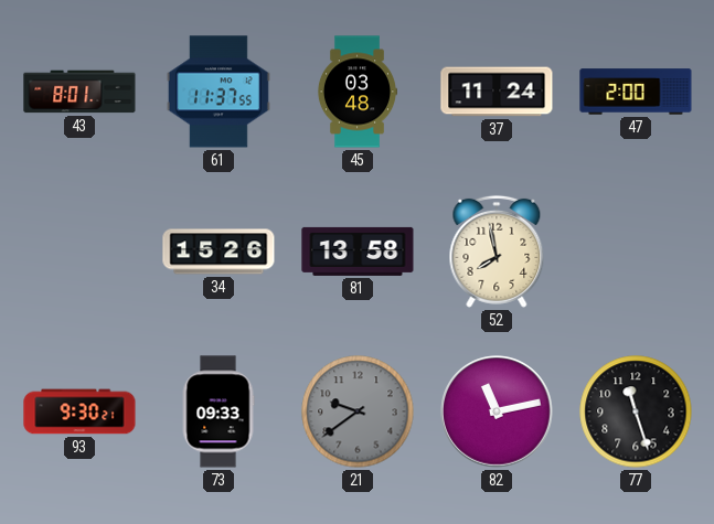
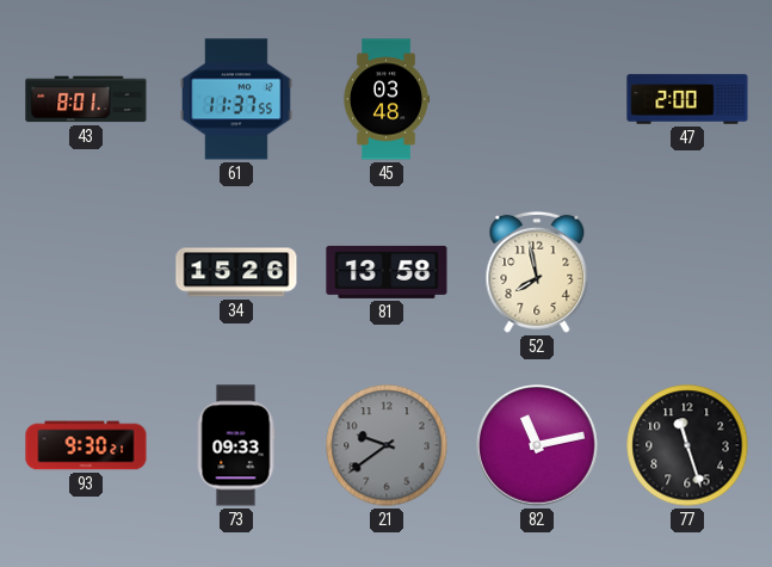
37: 11:24 -> none (497, 92)
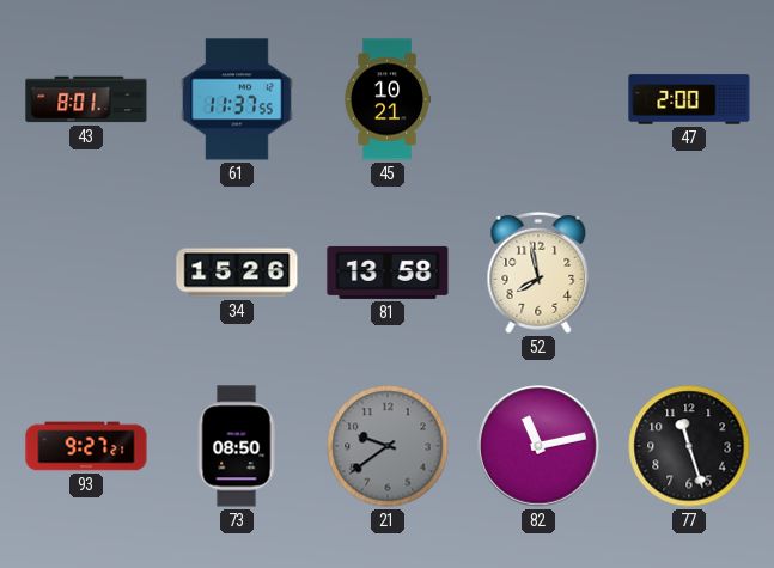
45: 03:48 -> 10:21 (386, 99)
93: 9:30 -> 9:27 (86, 446)
73: 09:33 -> 08:50 (237, 446)
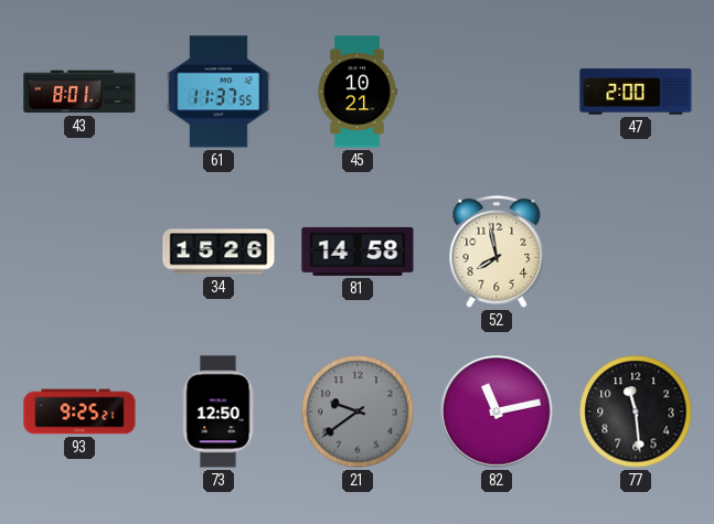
81: 13:58 -> 14:58 (358, 252)
93: 9:27 -> 9:25 (79, 411)
73: 08:50 -> 12:50 (219, 411)
77: 11:27 -> 11:29 (636, 411)
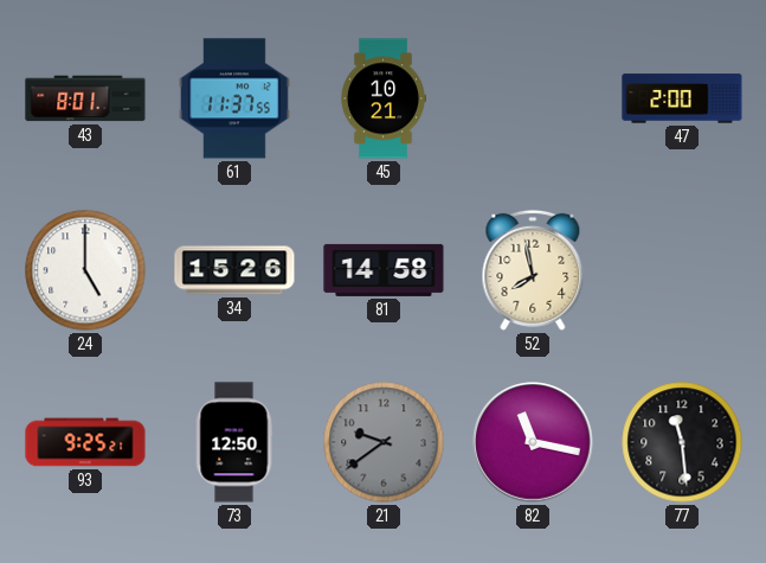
24: none -> 5:00 (85, 270)
82: 11:13 -> 11:17 (533, 442)
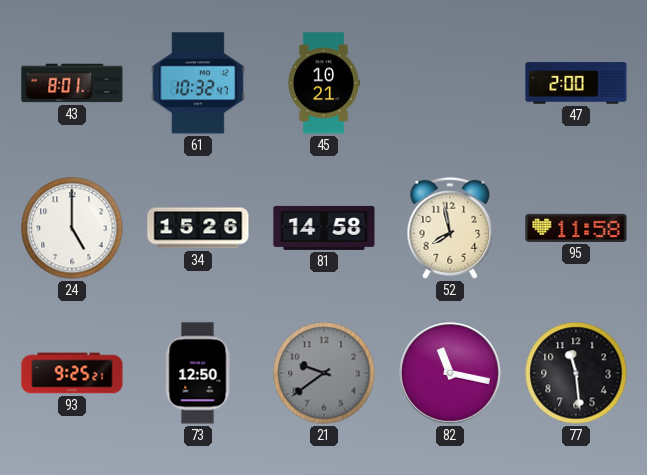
61: 11:37 -> 10:32 (198, 83)
95: none -> 11:58 (576, 228)
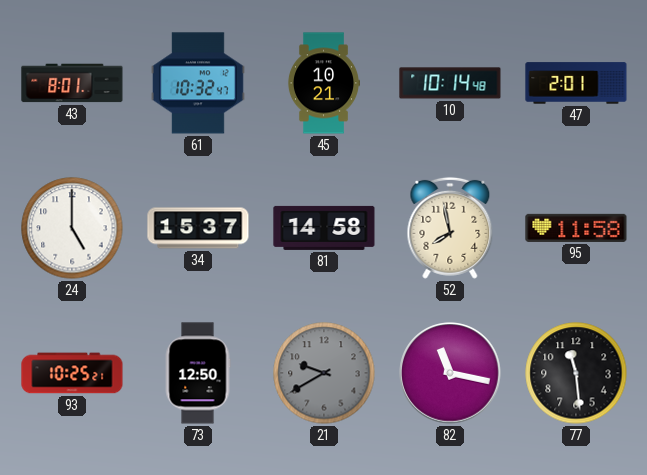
10: none -> 10:14 (450, 83)
47: 2:00 -> 2:01 (576, 83)
34: 15:26 -> 15:37 (198, 228)
93: 9:25 -> 10:25 (72, 373)
21: 9:39 -> 9:40 (324, 373)
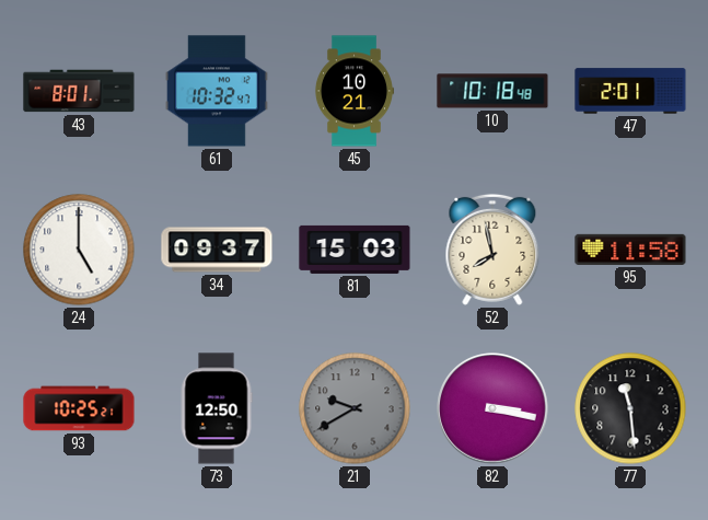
10: 10:14 -> 10:18 (492, 91)
34: 15:37 -> 09:37 (217, 250)
81: 14:58 -> 15:03 (355, 250)
82: 11:17 -> 3:17 (492, 408)
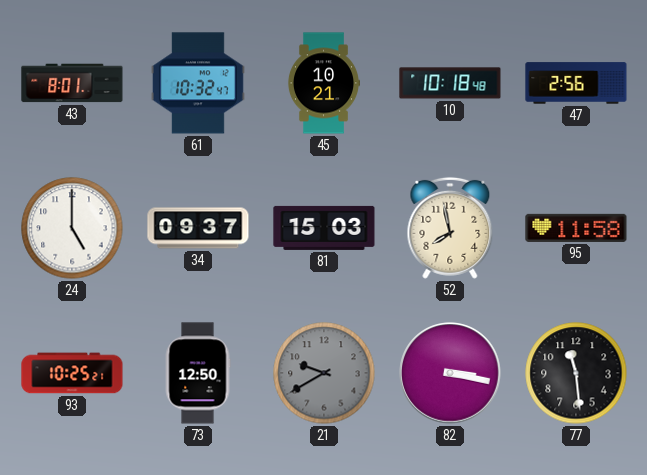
47: 2:01 -> 2:56 (576, 83)
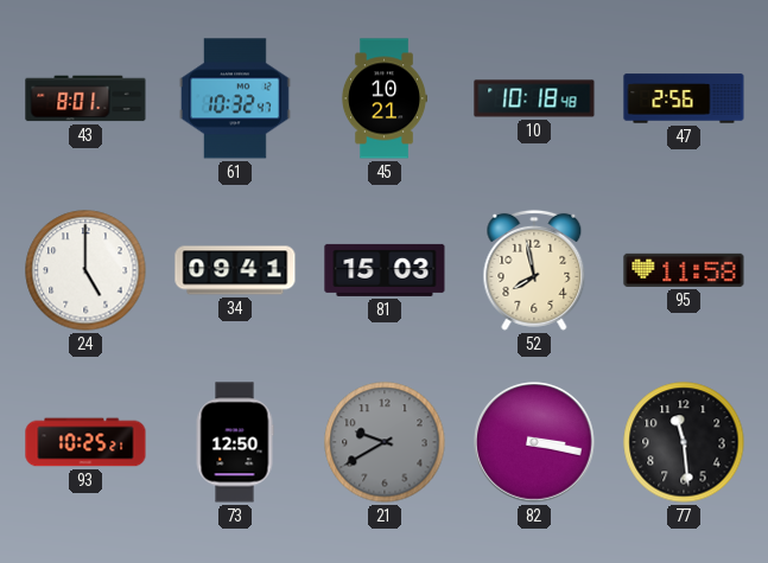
34: 09:37 -> 09:41 (235, 270)
